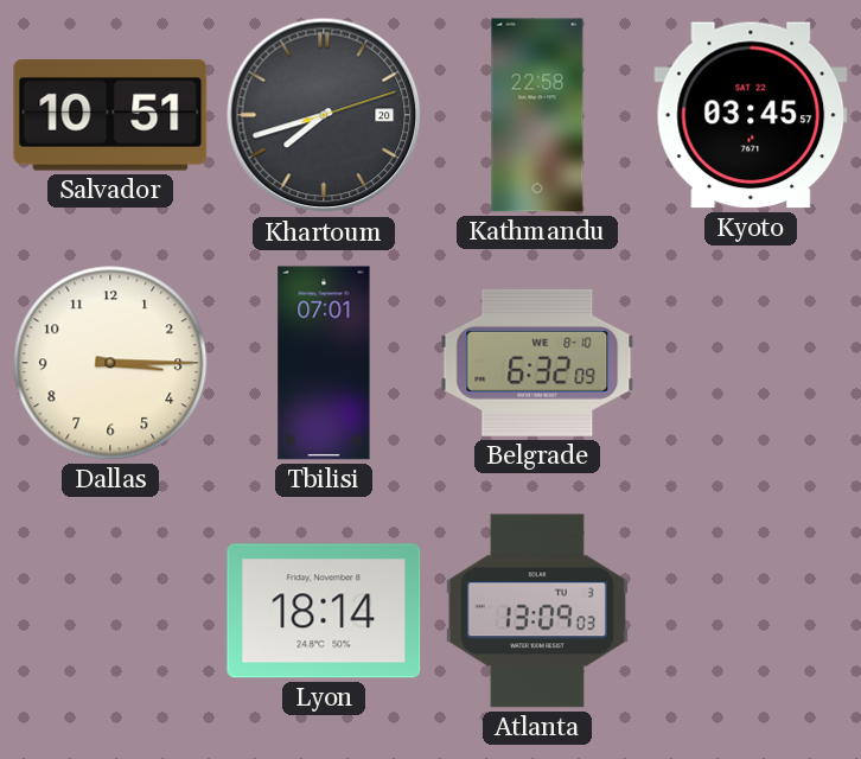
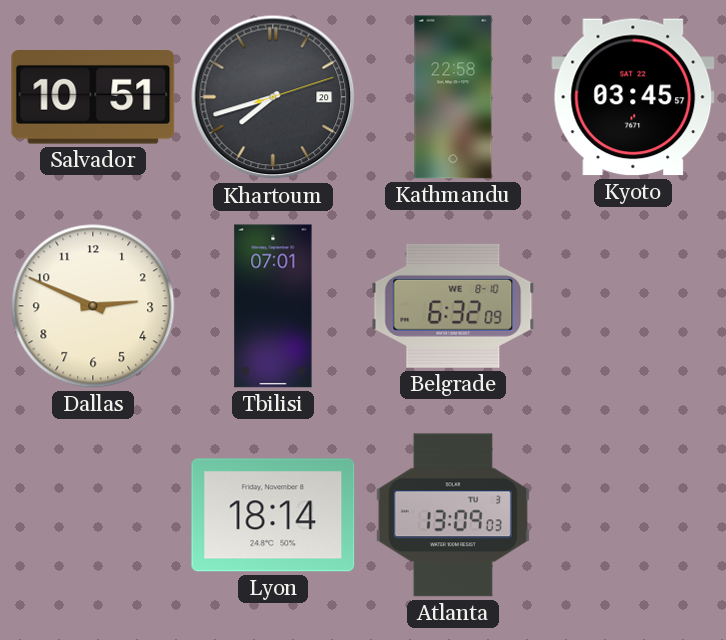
Dallas: 3:15 -> 2:49 (93, 306)
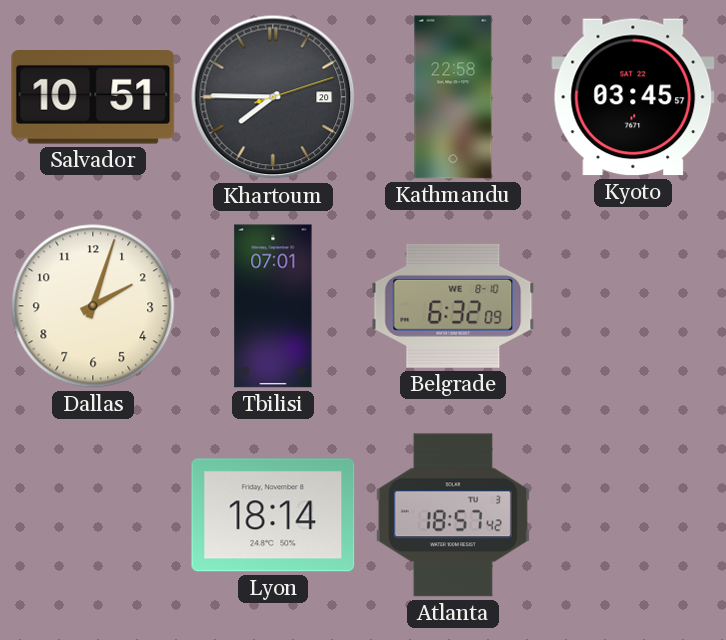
Khartoum: 7:42 -> 7:45 (273, 97)
Dallas: 2:49 -> 2:03 (93, 306)
Atlanta: 13:09 -> 18:57 (453, 515)
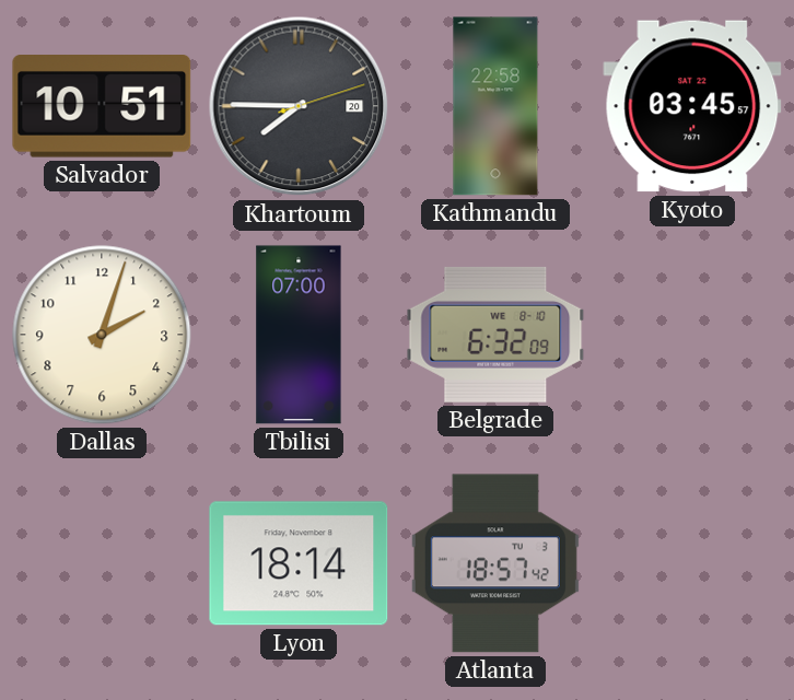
Tbilisi: 07:01 -> 07:00 (299, 335)
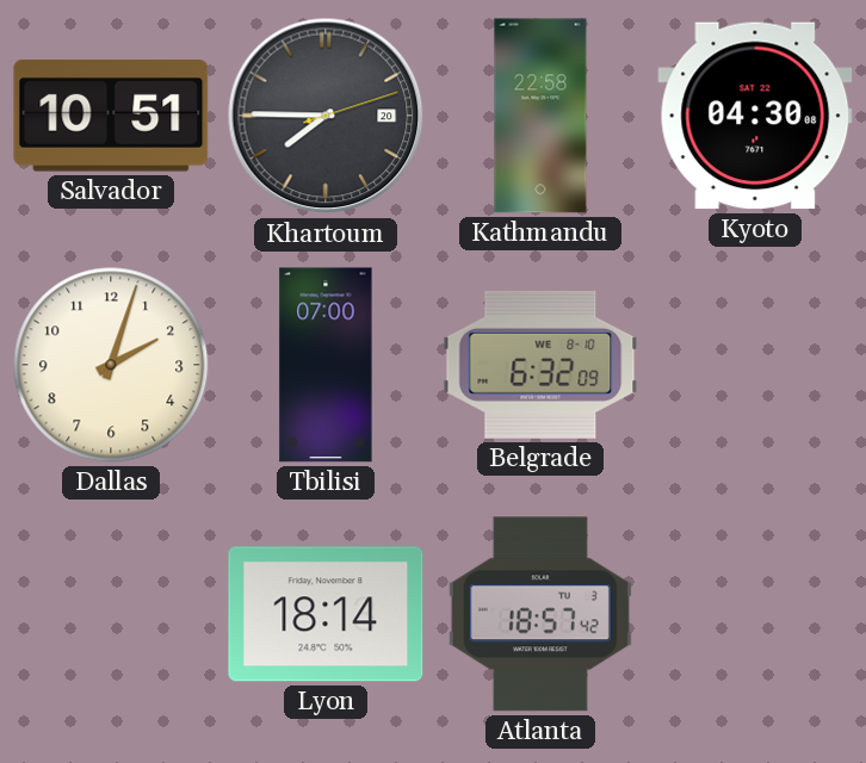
Kyoto: 03:45 -> 04:30 (755, 116)
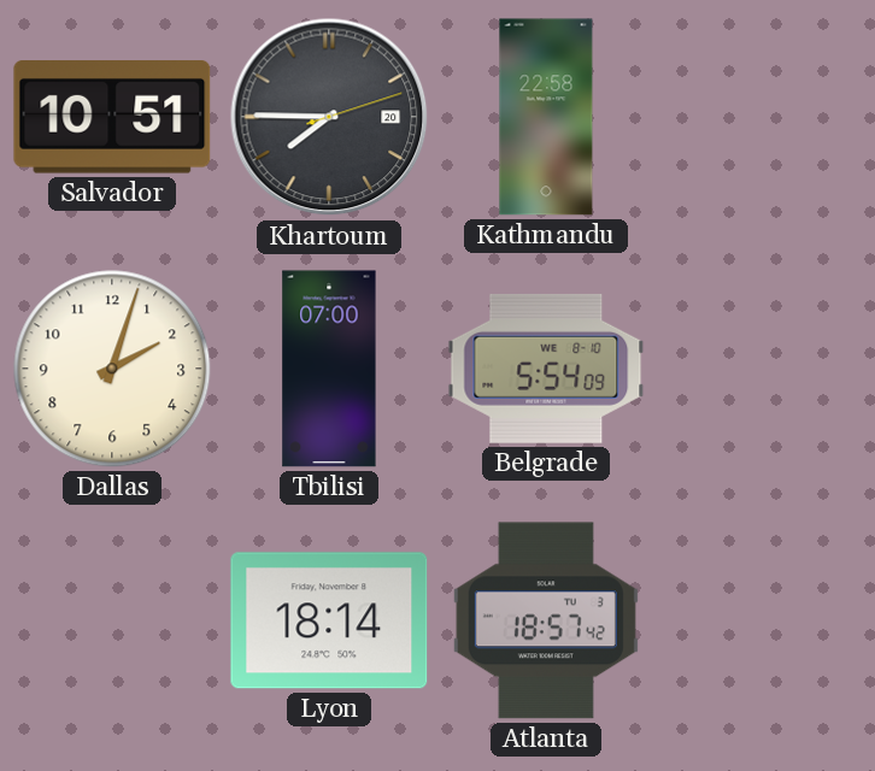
Kyoto: 04:30 -> none (755, 116)
Belgrade: 6:32 -> 5:54 (546, 369)
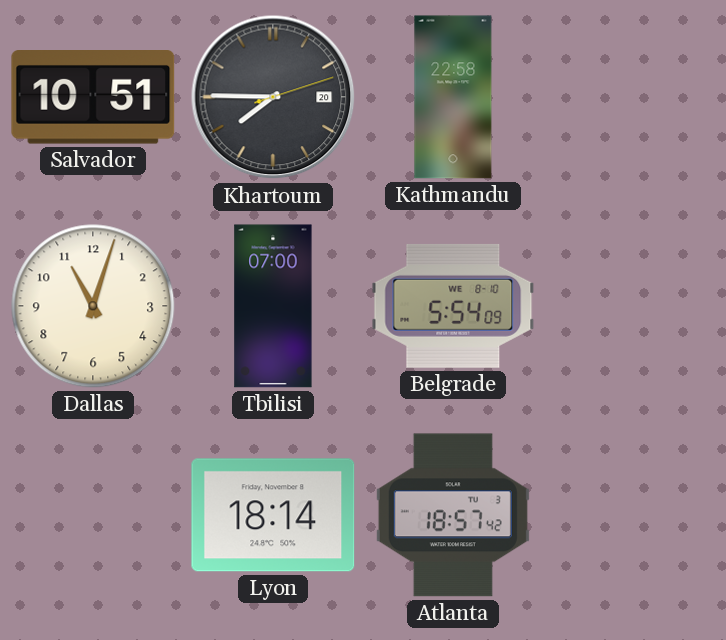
Dallas: 2:03 -> 11:03 (93, 306)
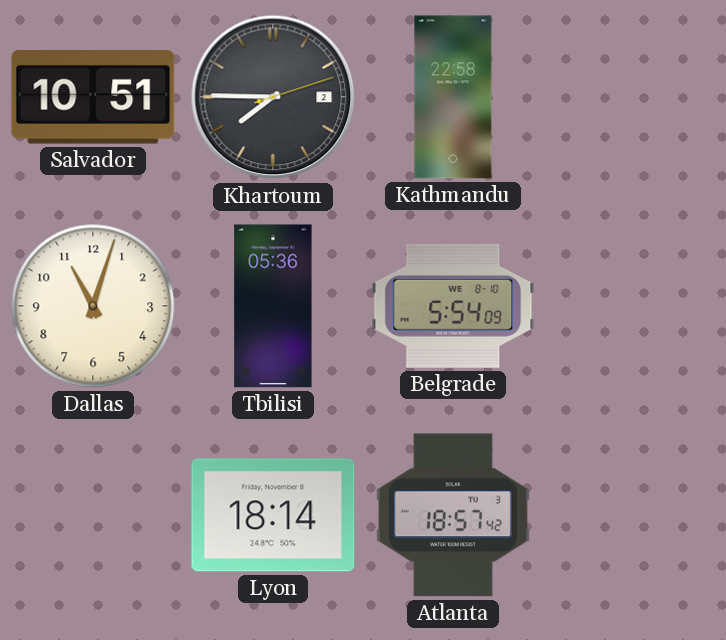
Khartoum date: 20 -> 2 (273, 97)
Tbilisi: 07:00 -> 05:36 (273, 306)
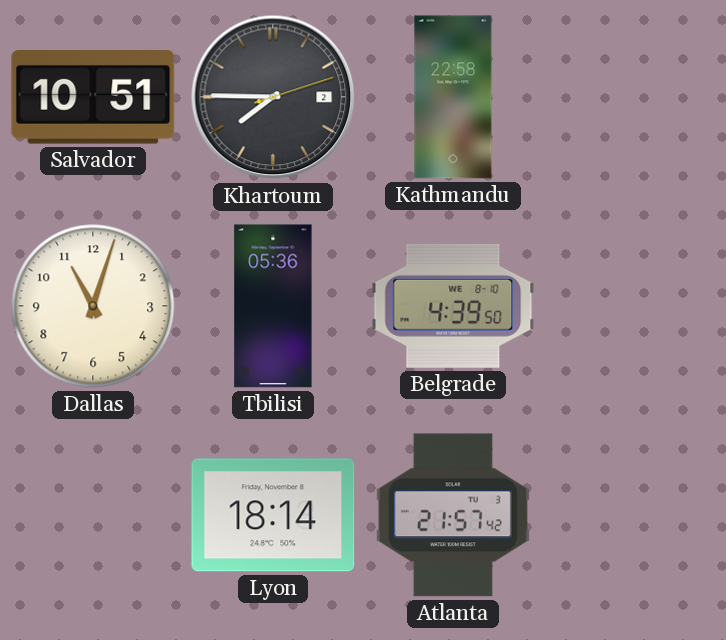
Belgrade: 5:54 -> 4:39 (453, 306)
Atlanta: 18:57 -> 21:57 (453, 515)
